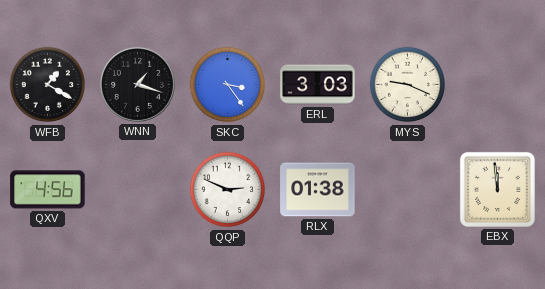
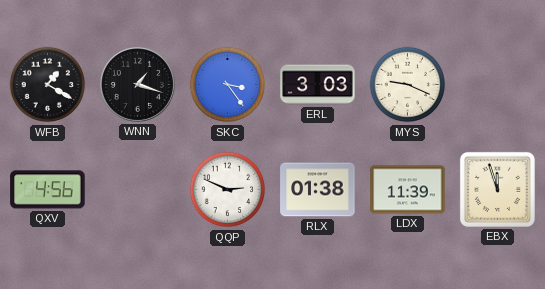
LDX: none -> 11:39 (408, 190)
EBX: 11:59 -> 11:57 (497, 189)
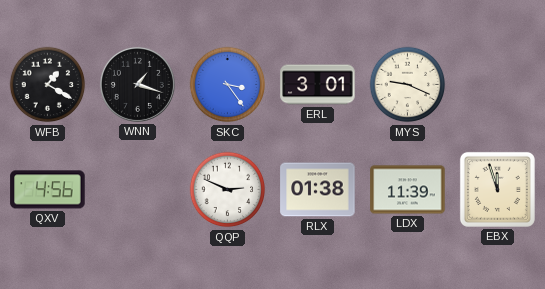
ERL: 3:03 -> 3:01 (318, 85)
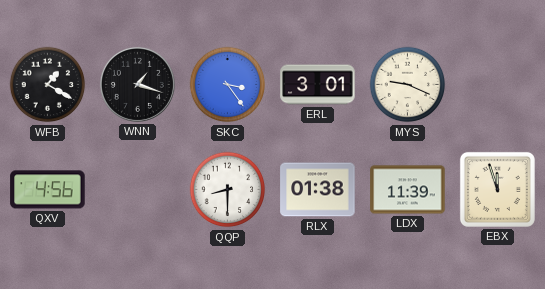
QQP: 2:49 -> 8:30 (228, 190)
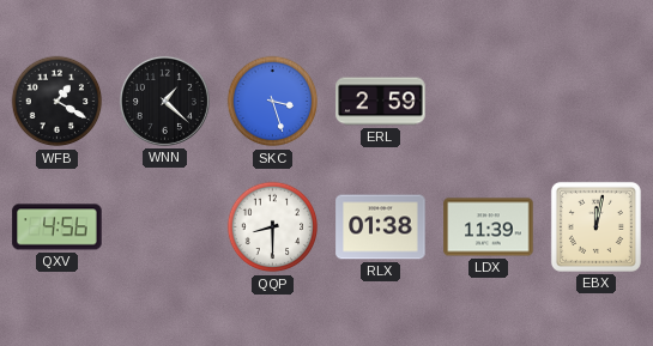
WNN: 1:18 -> 1:22 (164, 101)
SKC: 3:24 -> 3:27 (273, 102)
ERL: 3:01 -> 2:59 (381, 102)
MYS: 9:19 -> none (408, 85)
EBX: 11:57 -> 12:02 (595, 226)
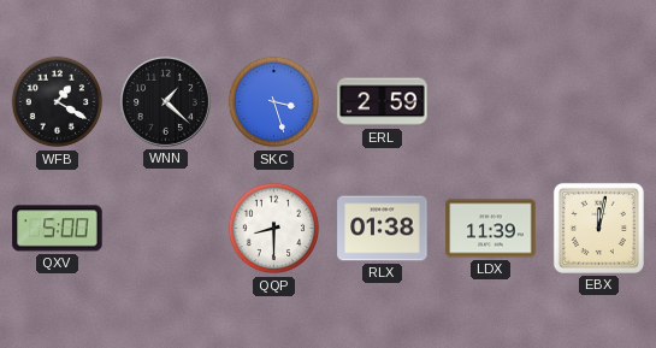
QXV: 4:56 -> 5:00 (58, 229)
